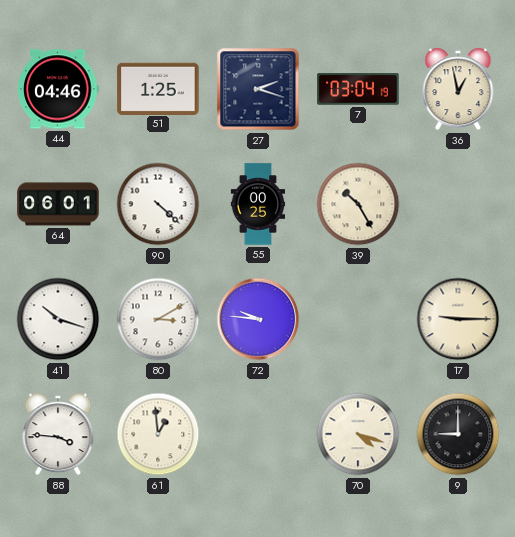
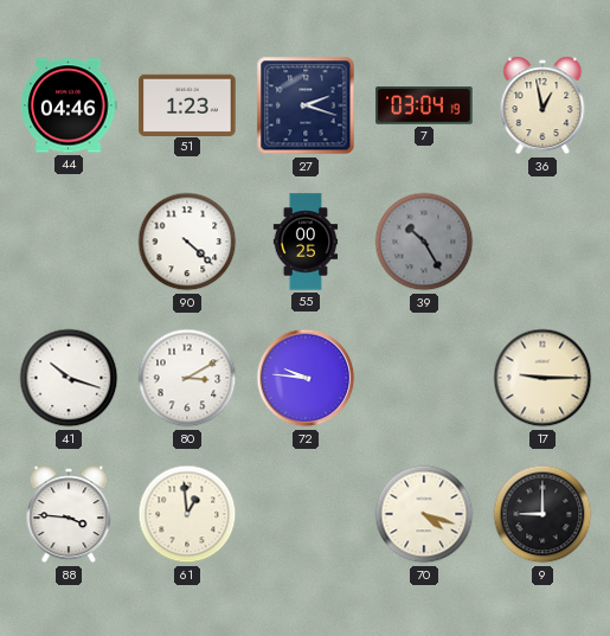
51: 1:25 -> 1:23 (187, 104)
64: 06:01 -> none (58, 204)
39 dial: cream -> grey (424, 242)
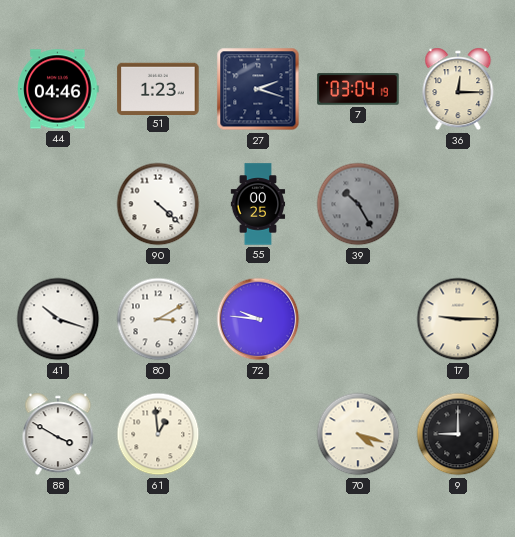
36: 12:58 -> 12:15 (458, 89)
88: 3:46 -> 3:50 (58, 434)
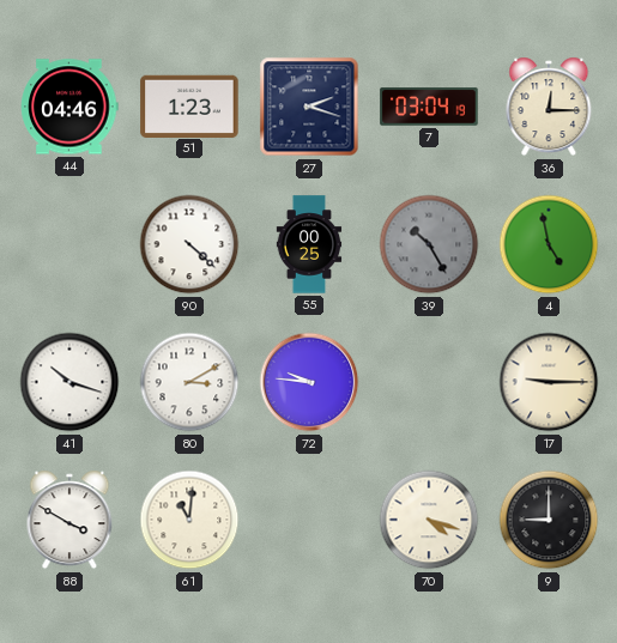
4: none -> 4:58 (549, 244)
61: 12:59 -> 11:01 (189, 520)
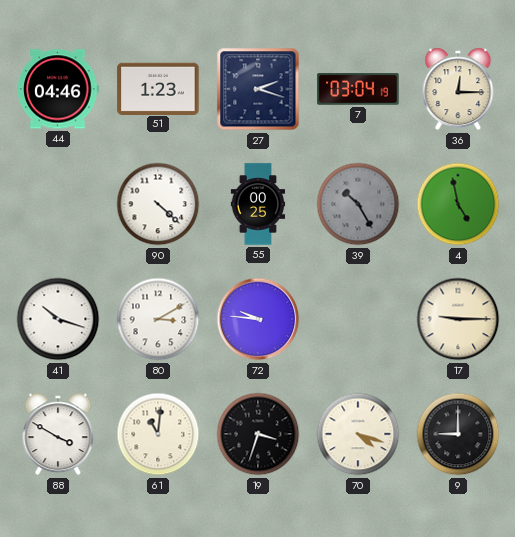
19: none -> 3:33 (258, 434)
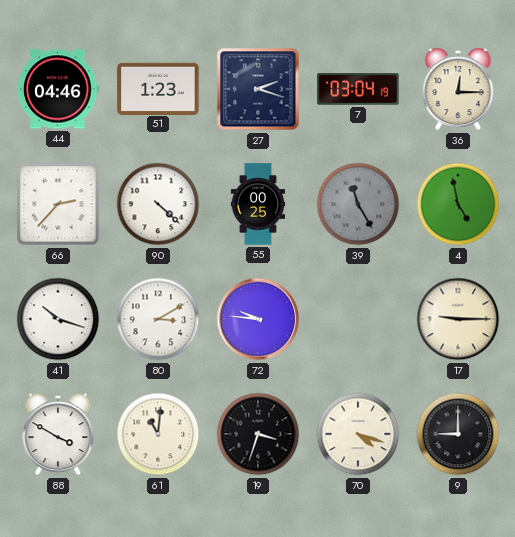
66: none -> 2:37 (58, 204)
39: 10:25 -> 11:25 (358, 204)
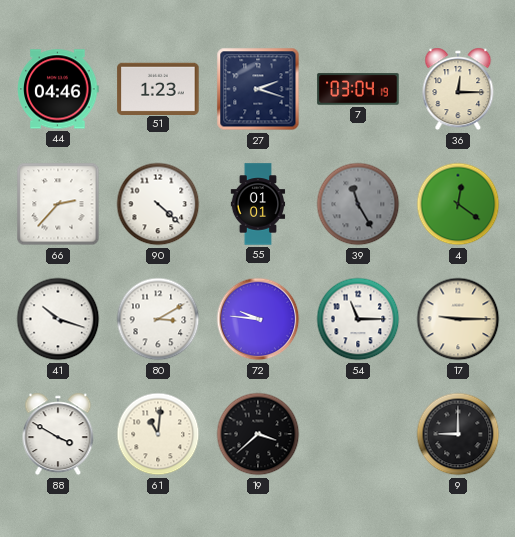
55: 00:25 -> 01:01 (258, 204)
4: 4:58 -> 12:21 (458, 204)
54: none -> 11:15 (358, 319)
19: 3:33 -> 3:38 (258, 434)
70: 4:18 -> none (358, 434)
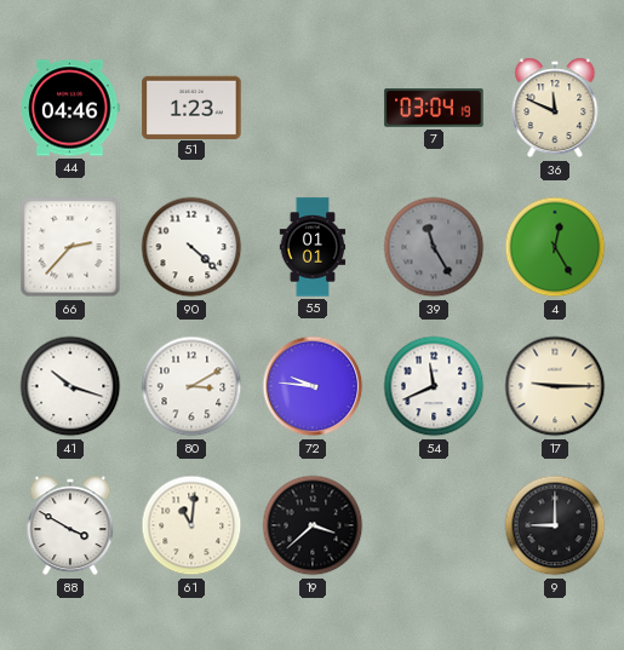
27: 2:18 -> none (258, 89)
36: 12:15 -> 11:49 (555, 108)
4: 12:21 -> 12:25 (555, 247)
54: 11:15 -> 11:41 (434, 386)
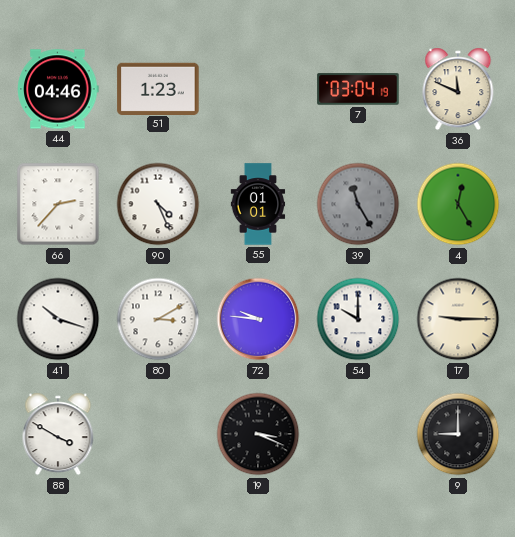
90: 4:22 -> 4:26 (158, 204)
54: 11:41 -> 10:00 (358, 319)
61: 11:01 -> none (191, 525)
19: 3:38 -> 3:19 (258, 434)
